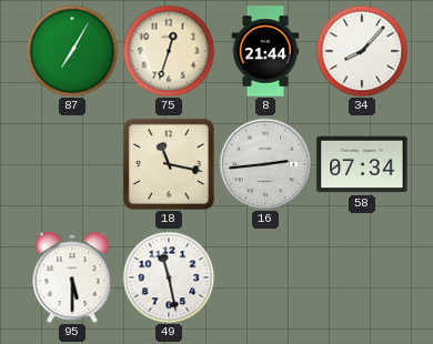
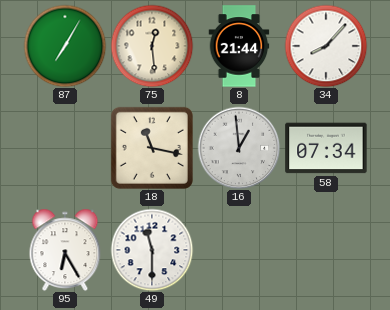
75: 12:33 -> 12:29 (152, 46)
16: 2:44 -> 12:59 (239, 148)
95: 5:30 -> 6:25 (65, 250)
49: 11:28 -> 11:30 (152, 250)
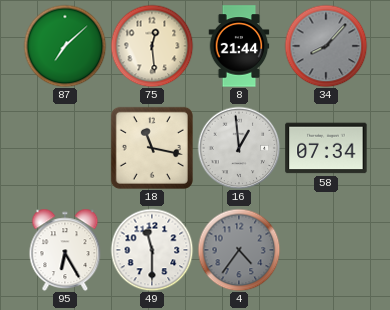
87: 7:05 -> 7:08 (65, 46)
34 dial: white -> grey (326, 46)
4: none -> 4:36 (239, 250)
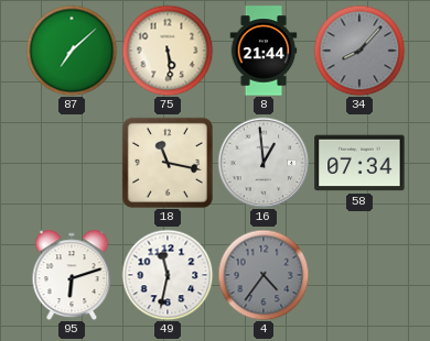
75: 12:29 -> 5:29 (168, 51)
95: 6:25 -> 6:12 (72, 275)
49: 11:30 -> 11:32 (168, 275)
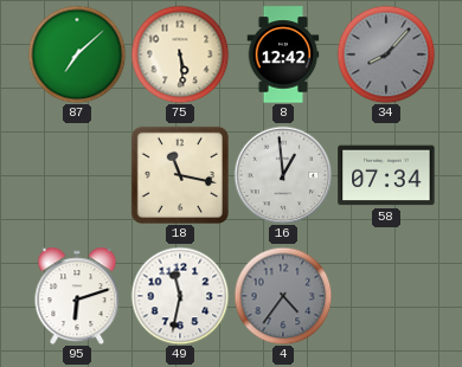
8: 21:44 -> 12:42 (283, 54)
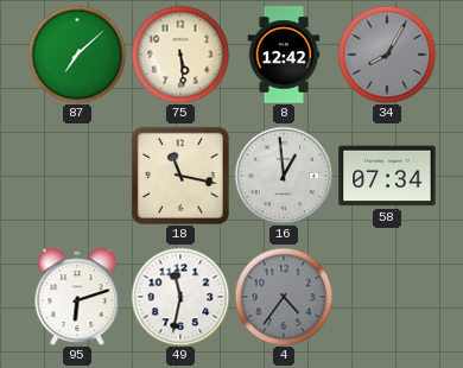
34: 8:07 -> 8:05 (387, 55)
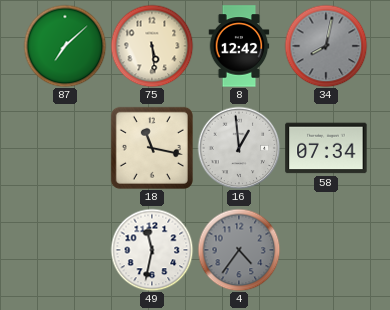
34: 8:05 -> 8:02 (326, 46)
95: 6:12 -> none (77, 297)
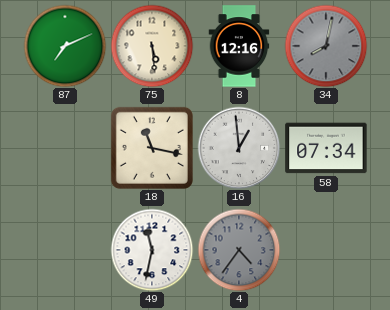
87: 7:08 -> 7:11 (65, 46)
8: 12:42 -> 12:16 (239, 46)
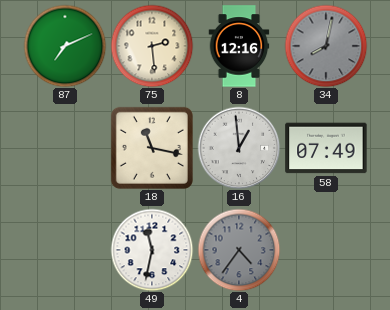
75: 5:29 -> 2:29 (152, 46)
58: 07:34 -> 07:49 (326, 148)
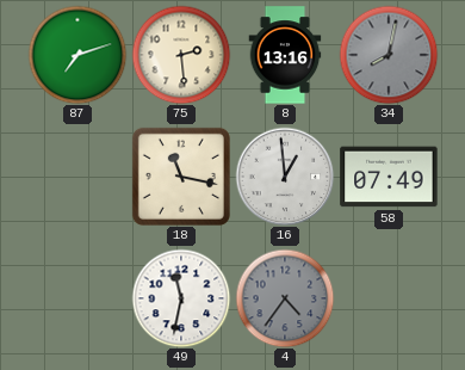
87: 7:11 -> 7:12 (77, 55)
8: 12:16 -> 13:16 (285, 55)
